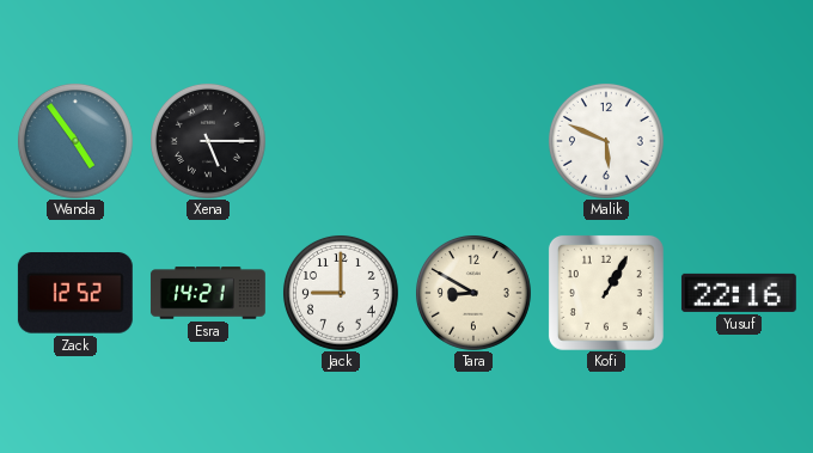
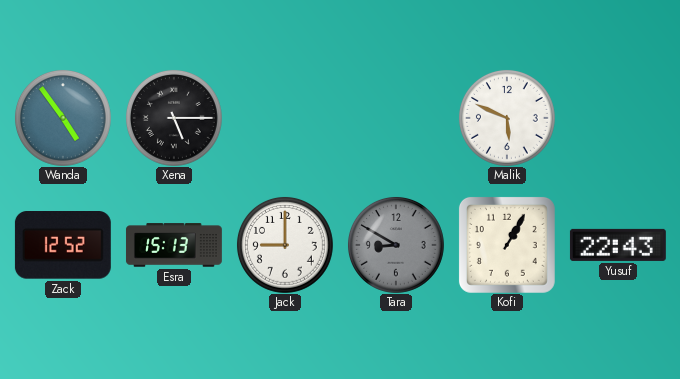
Esra: 14:21 -> 15:13 (174, 245)
Tara dial: cream -> grey (396, 245)
Yusuf: 22:16 -> 22:43 (618, 245)
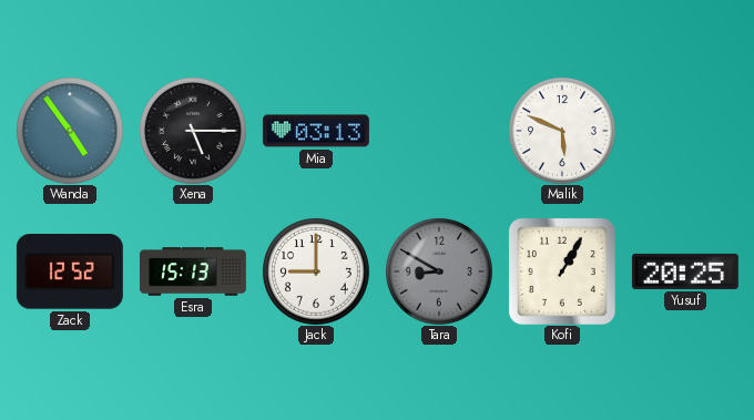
Mia: none -> 03:13 (316, 131)
Yusuf: 22:43 -> 20:25 (685, 272)
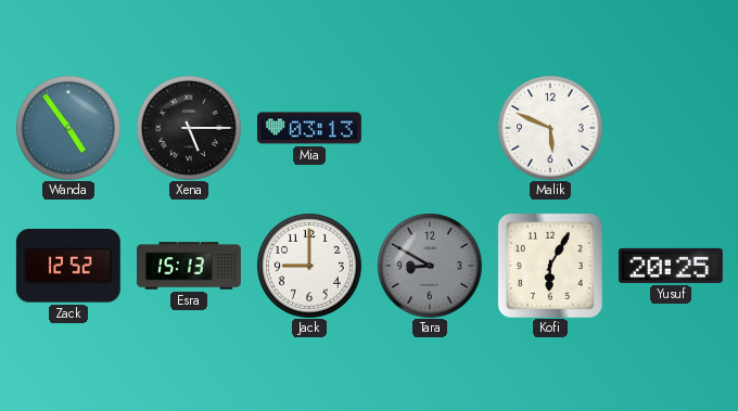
Kofi: 1:05 -> 6:05 (550, 266)
